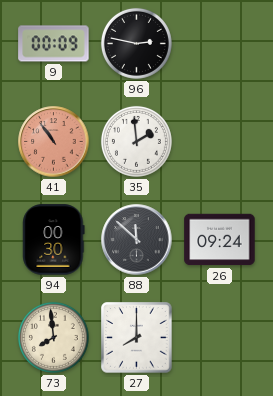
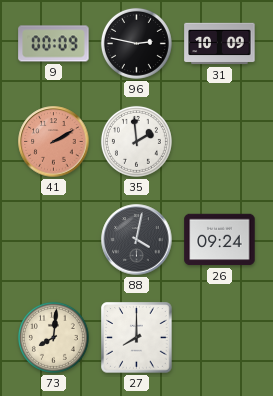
31: none -> 10:09 (220, 44)
41: 10:54 -> 2:10 (54, 142)
94: 00:30 -> none (54, 240)
88: 11:52 -> 4:02 (137, 240)
73: 7:59 -> 8:01 (53, 337)
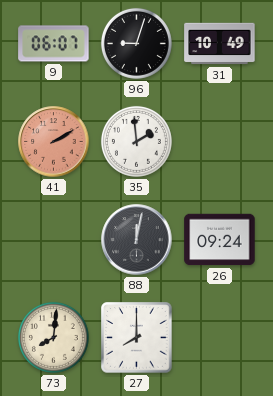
9: 00:09 -> 06:07 (54, 44)
96: 2:47 -> 9:03 (136, 43)
31: 10:09 -> 10:49 (220, 44)
88: 4:02 -> 12:02 (137, 240)
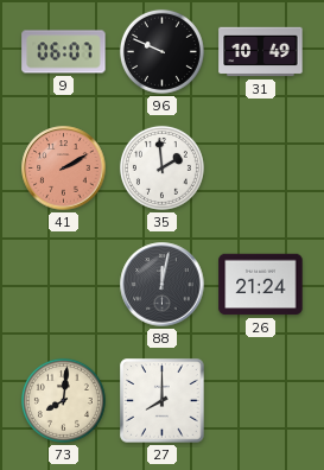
96: 9:03 -> 9:49 (161, 51)
26: 09:24 -> 21:24 (261, 285)
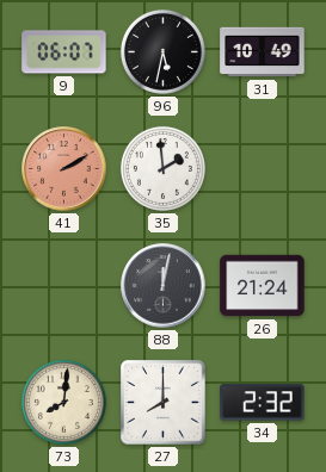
96: 9:49 -> 5:32 (162, 51)
34: none -> 2:32 (263, 403)
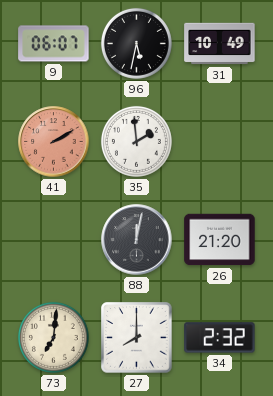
26: 21:24 -> 21:20 (220, 240)
73: 8:01 -> 7:01 (53, 337)
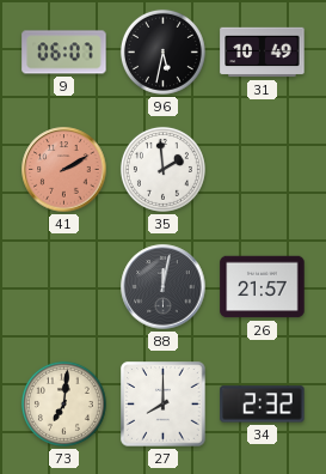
26: 21:20 -> 21:57 (263, 287)
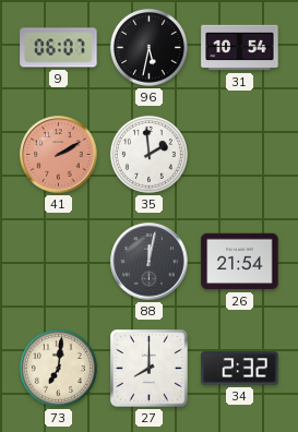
31: 10:49 -> 10:54 (240, 48)
26: 21:57 -> 21:54 (240, 262)
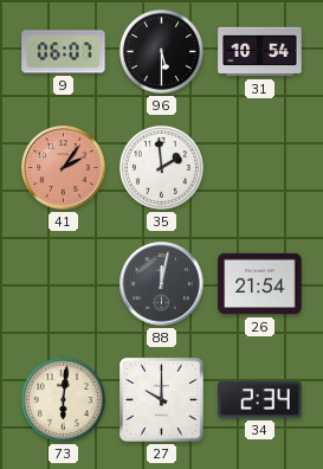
96: 5:32 -> 5:30 (161, 51)
41: 2:10 -> 2:06 (64, 168)
73: 7:01 -> 6:01 (63, 399)
27: 8:00 -> 10:00 (162, 400)
34: 2:32 -> 2:34 (260, 400)
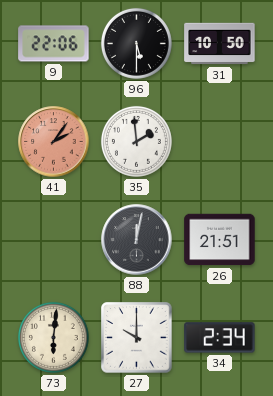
9: 06:07 -> 22:06 (54, 44)
31: 10:54 -> 10:50 (220, 44)
26: 21:54 -> 21:51 (220, 240)
